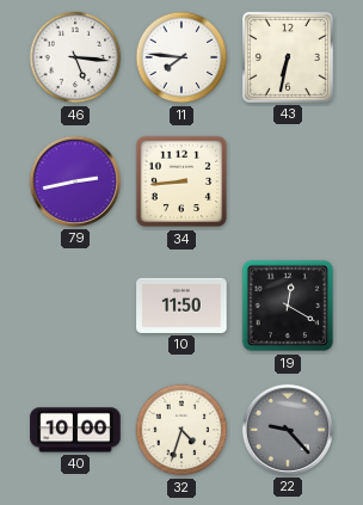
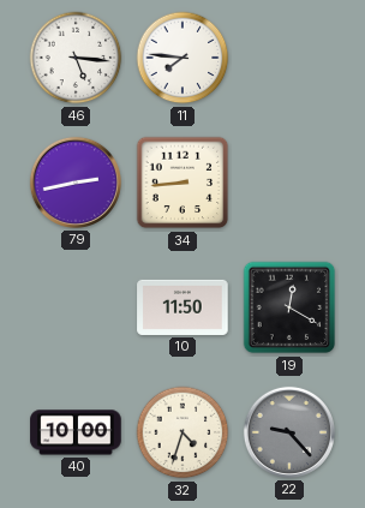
43: 6:32 -> none (288, 57)
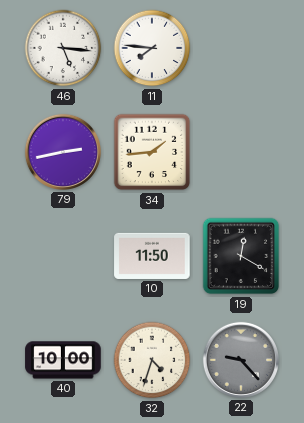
34: 8:44 -> 1:44 (152, 152)
